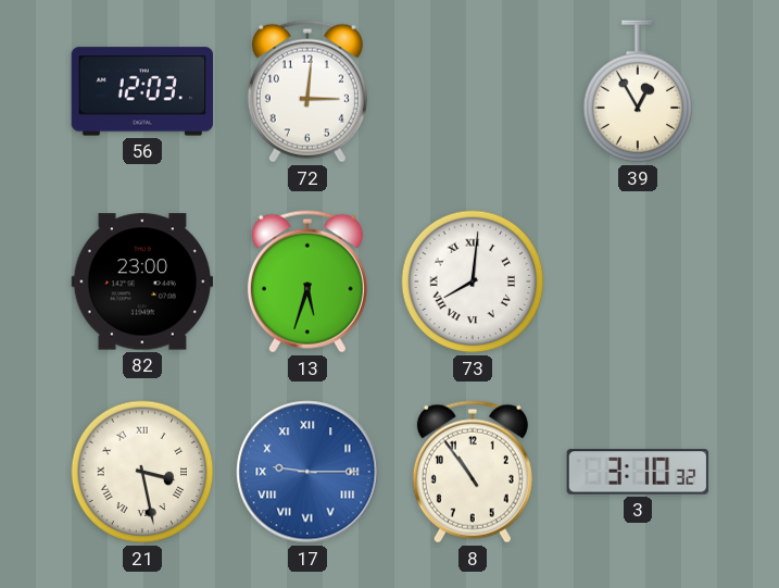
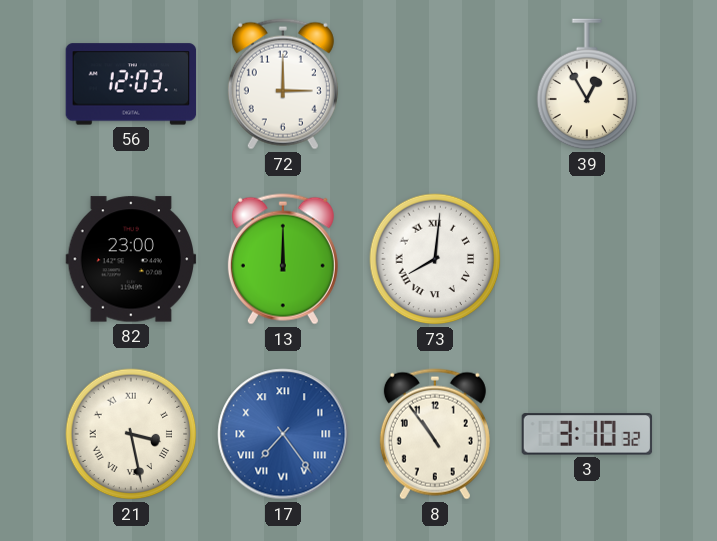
72: 3:01 -> 3:00 (283, 84)
13: 5:33 -> 12:00 (283, 259)
17: 9:15 -> 7:24 (283, 434)
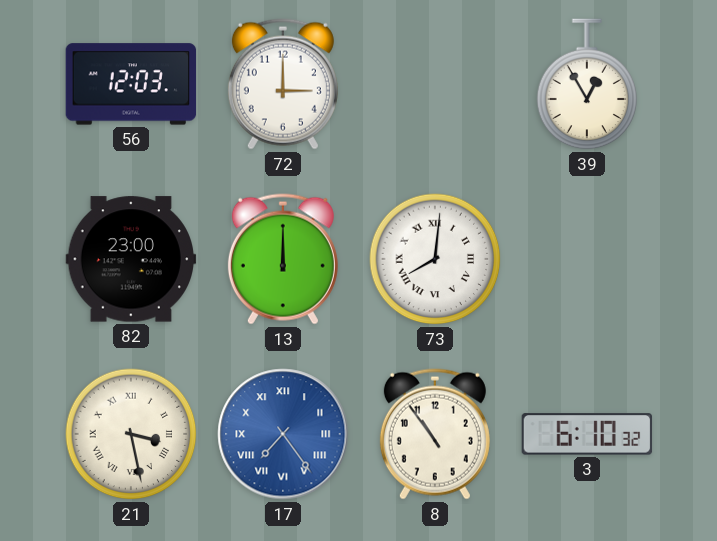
3: 3:10 -> 6:10 (587, 434)
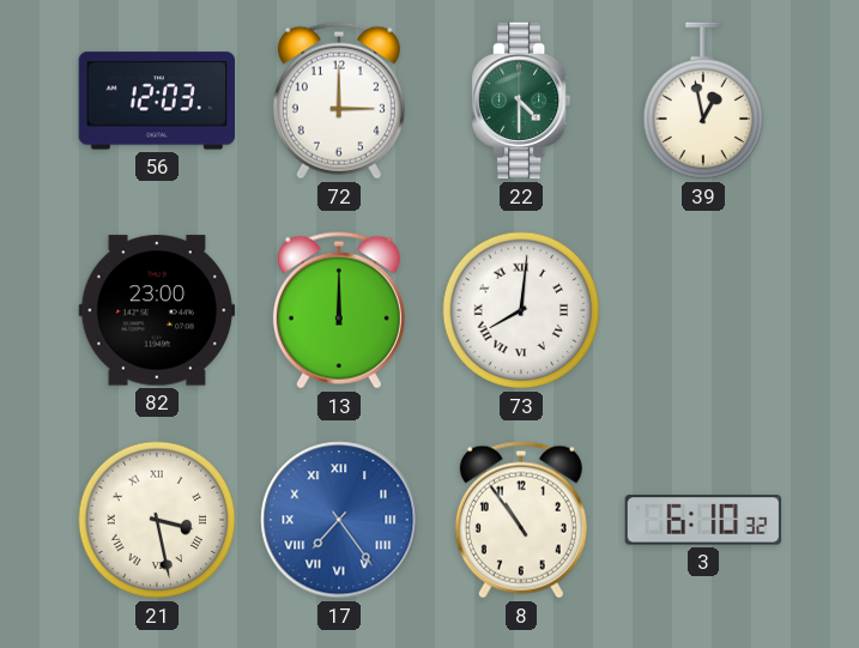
22: none -> 4:30 (521, 101)
39: 12:55 -> 12:58 (703, 101)
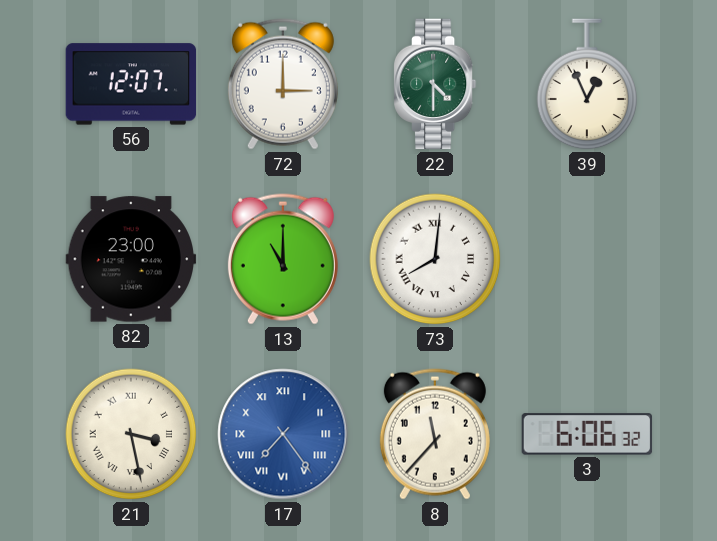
56: 12:03 -> 12:07 (131, 84)
39: 12:58 -> 12:56 (587, 84)
13: 12:00 -> 11:00 (283, 259)
8: 10:54 -> 11:37 (435, 434)
3: 6:10 -> 6:06 (587, 434)
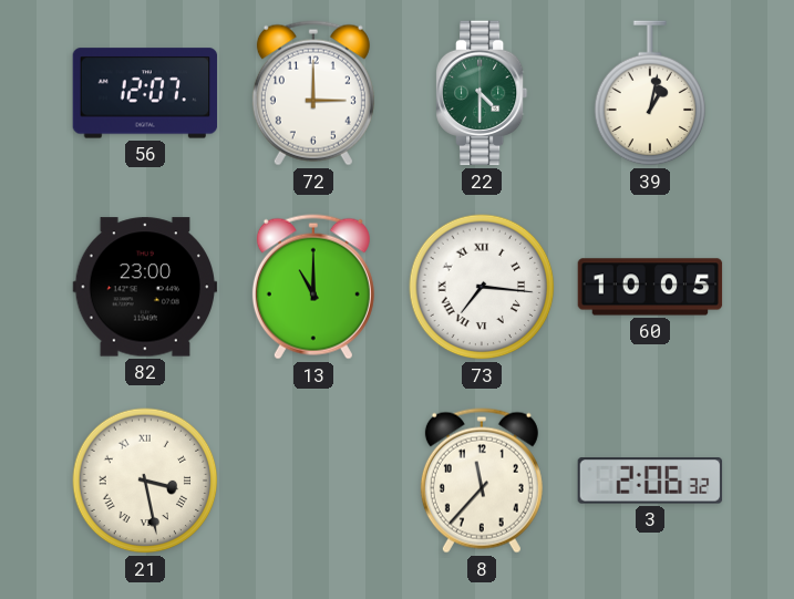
39: 12:56 -> 1:02 (650, 93)
73: 8:01 -> 7:16 (482, 287)
60: none -> 10:05 (650, 287)
17: 7:24 -> none (283, 434)
3: 6:06 -> 2:06 (650, 481)
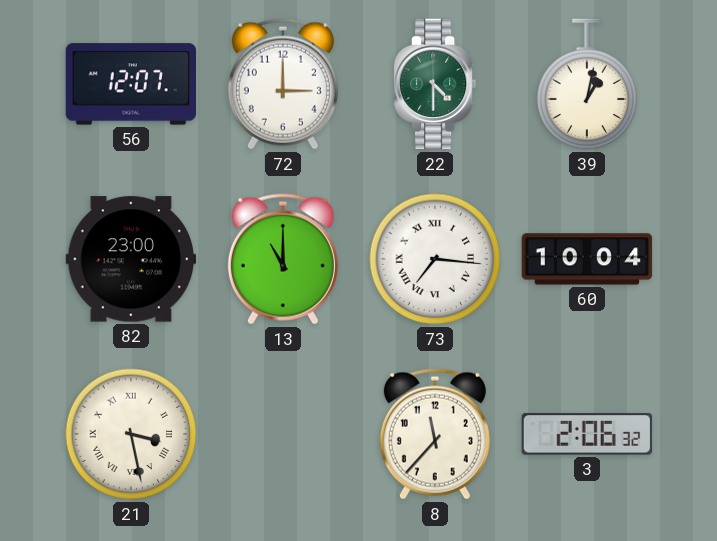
60: 10:05 -> 10:04 (587, 259)
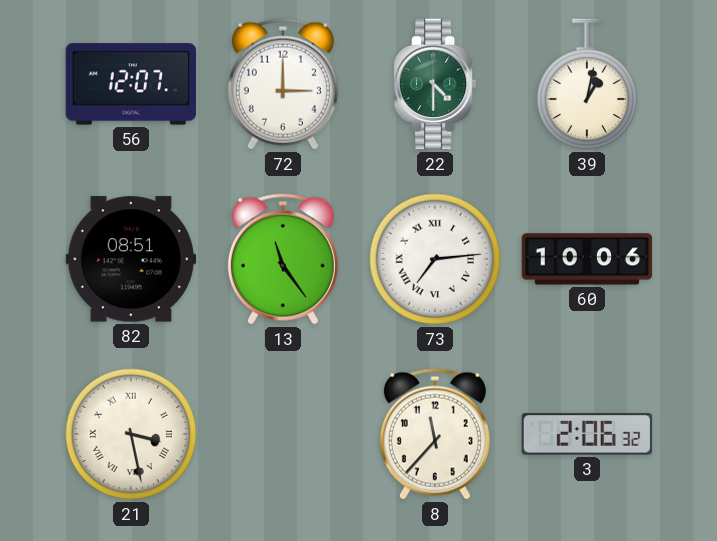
82: 23:00 -> 08:51 (131, 259)
13: 11:00 -> 11:24 (283, 259)
73: 7:16 -> 7:14 (435, 259)
60: 10:04 -> 10:06 (587, 259)
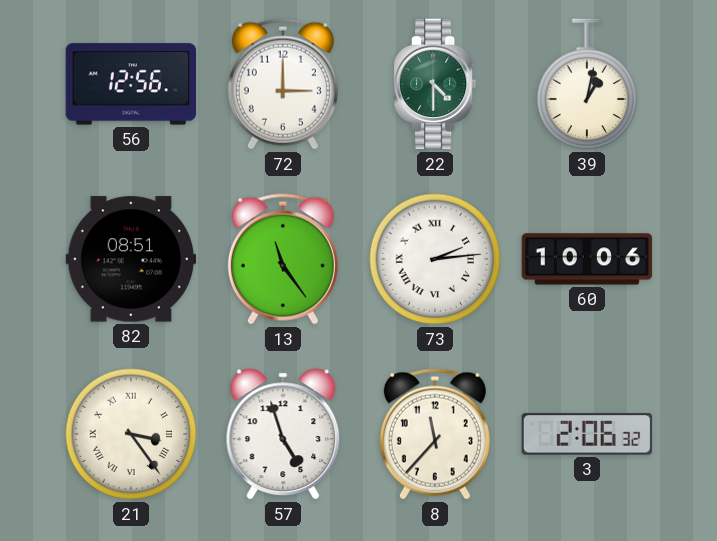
56: 12:07 -> 12:56 (131, 84)
73: 7:14 -> 2:14 (435, 259)
21: 3:28 -> 3:24 (131, 434)
57: none -> 4:57 (283, 434)
